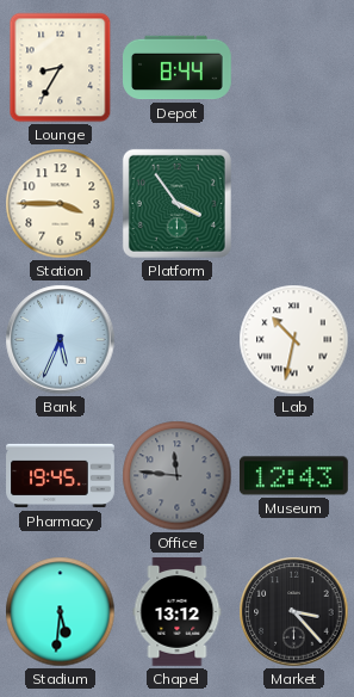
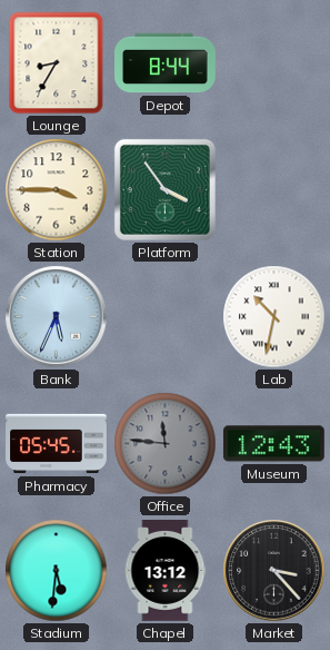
Pharmacy: 19:45 -> 05:45 (57, 444)
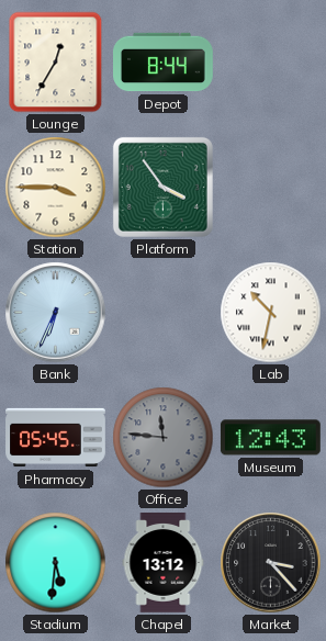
Lounge: 8:35 -> 12:35 (56, 63)
Bank: 5:34 -> 6:34 (56, 313)
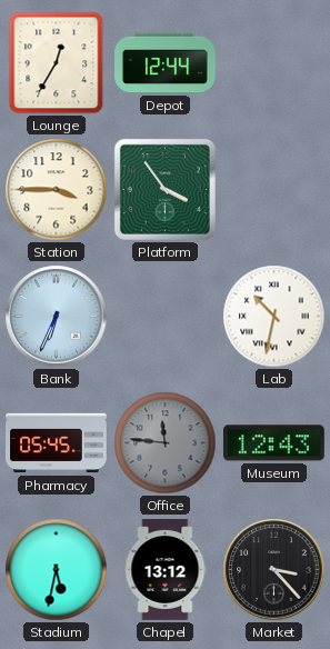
Depot: 8:44 -> 12:44 (166, 63)
Stadium: 5:31 -> 5:32 (57, 570)
